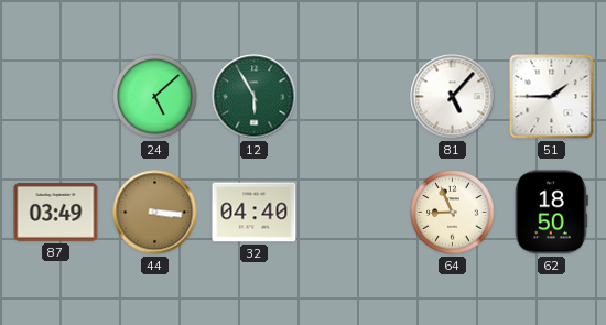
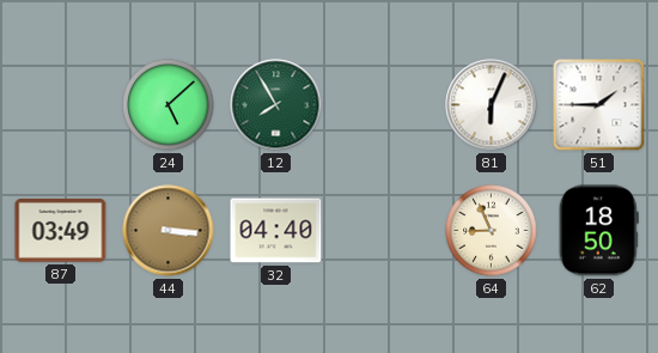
12: 5:55 -> 7:55 (276, 105)
81: 5:07 -> 6:04 (492, 105)
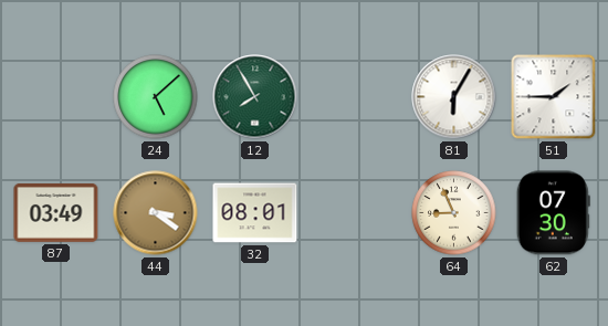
81: 6:04 -> 6:05 (454, 97)
44: 3:16 -> 3:21 (156, 213)
32: 04:40 -> 08:01 (255, 213)
62: 18:50 -> 07:30 (553, 213)
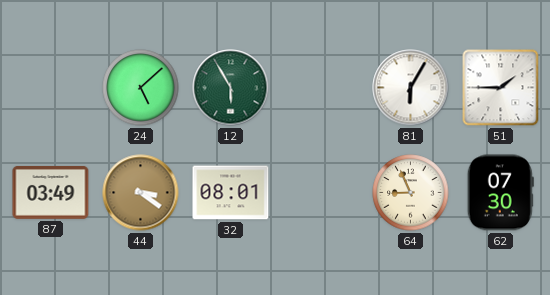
12: 7:55 -> 5:55 (231, 88)
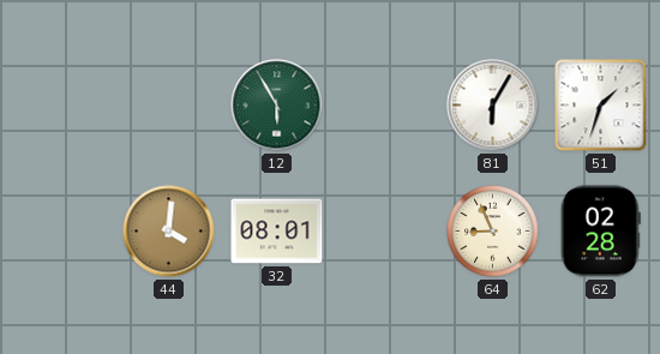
24: 5:08 -> none (141, 88)
51: 1:45 -> 1:33 (601, 106)
87: 03:49 -> none (51, 192)
44: 3:21 -> 4:01 (169, 232)
62: 07:30 -> 02:28 (600, 232)
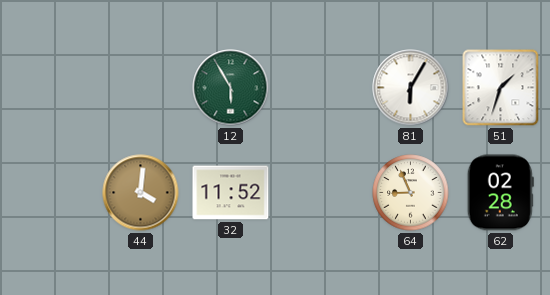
32: 08:01 -> 11:52 (231, 193)
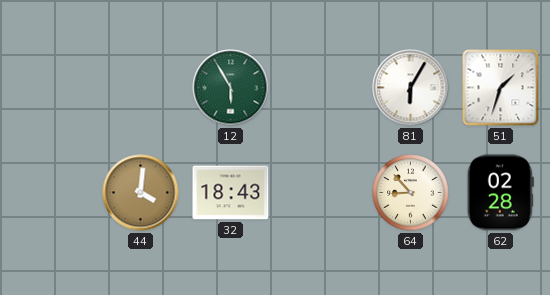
32: 11:52 -> 18:43 (231, 193)
64: 8:56 -> 8:53 (411, 193)
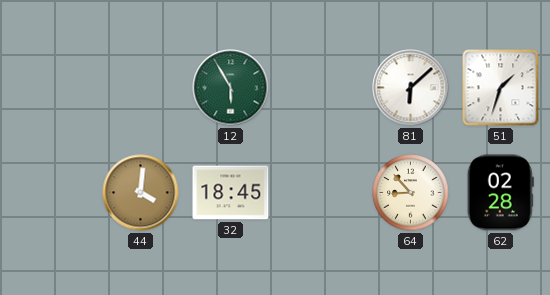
81: 6:05 -> 6:08 (411, 88)
32: 18:43 -> 18:45 (231, 193)
